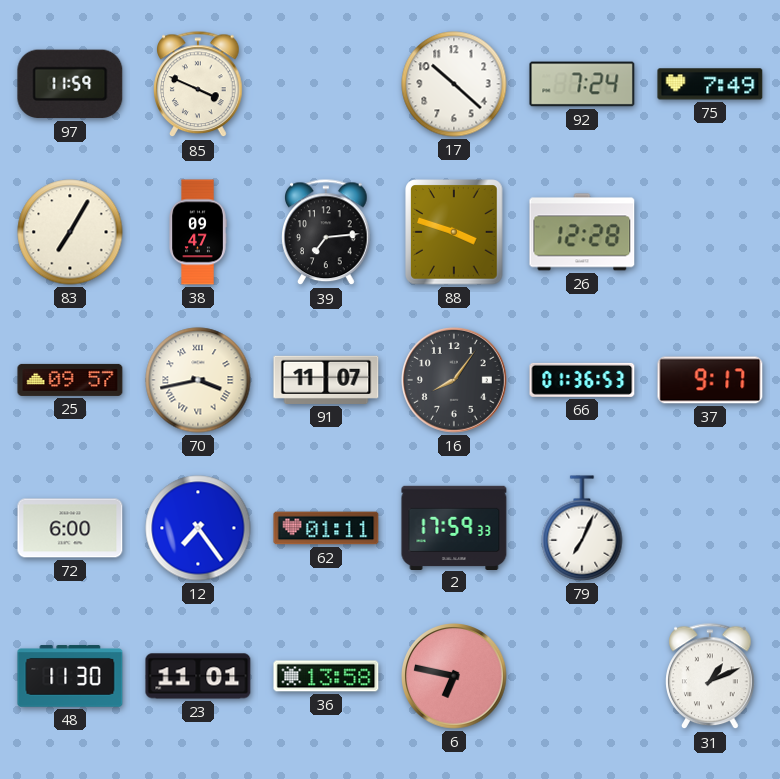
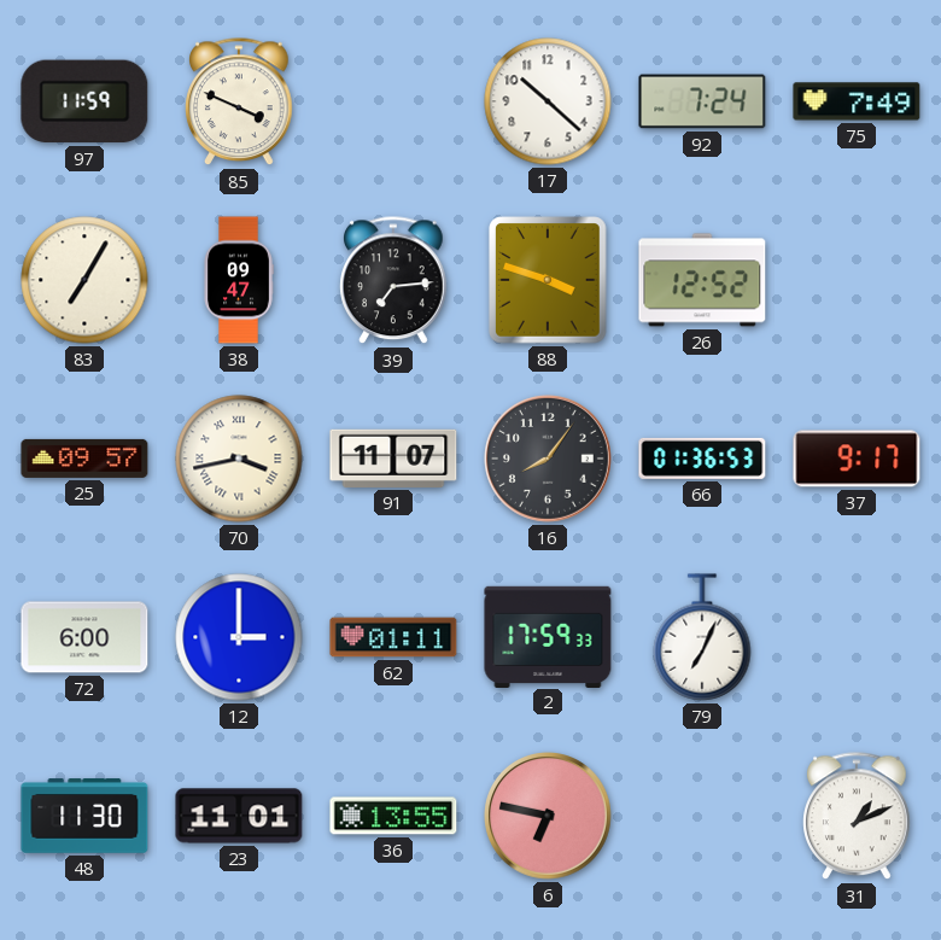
26: 12:28 -> 12:52 (702, 280)
12: 7:24 -> 3:00 (239, 637)
36: 13:58 -> 13:55 (393, 816)
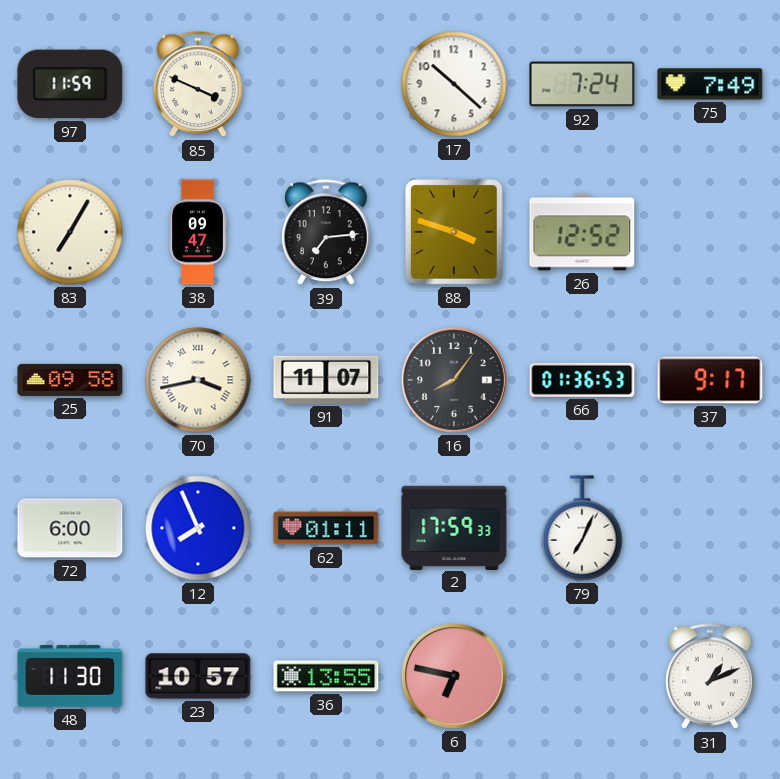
25: 09:57 -> 09:58 (70, 380)
12: 3:00 -> 7:56 (198, 528)
23: 11:01 -> 10:57 (198, 676)
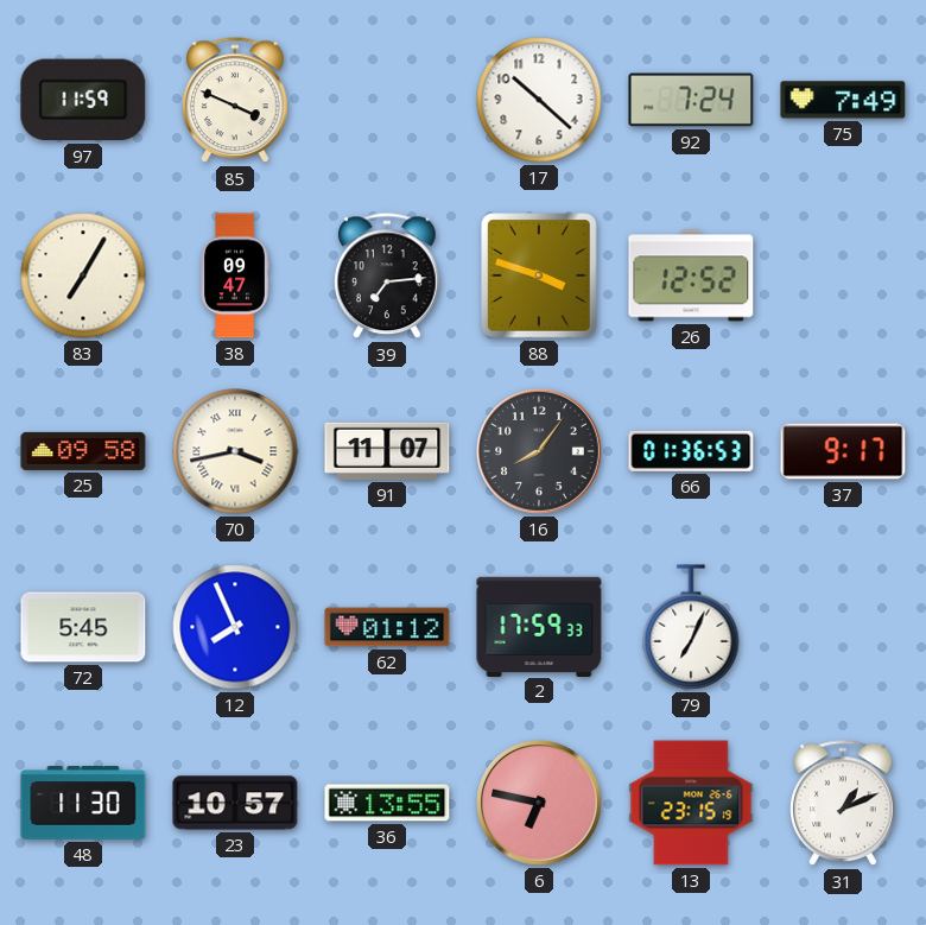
72: 6:00 -> 5:45 (83, 627)
62: 01:11 -> 01:12 (387, 627)
13: none -> 23:15 (691, 803)
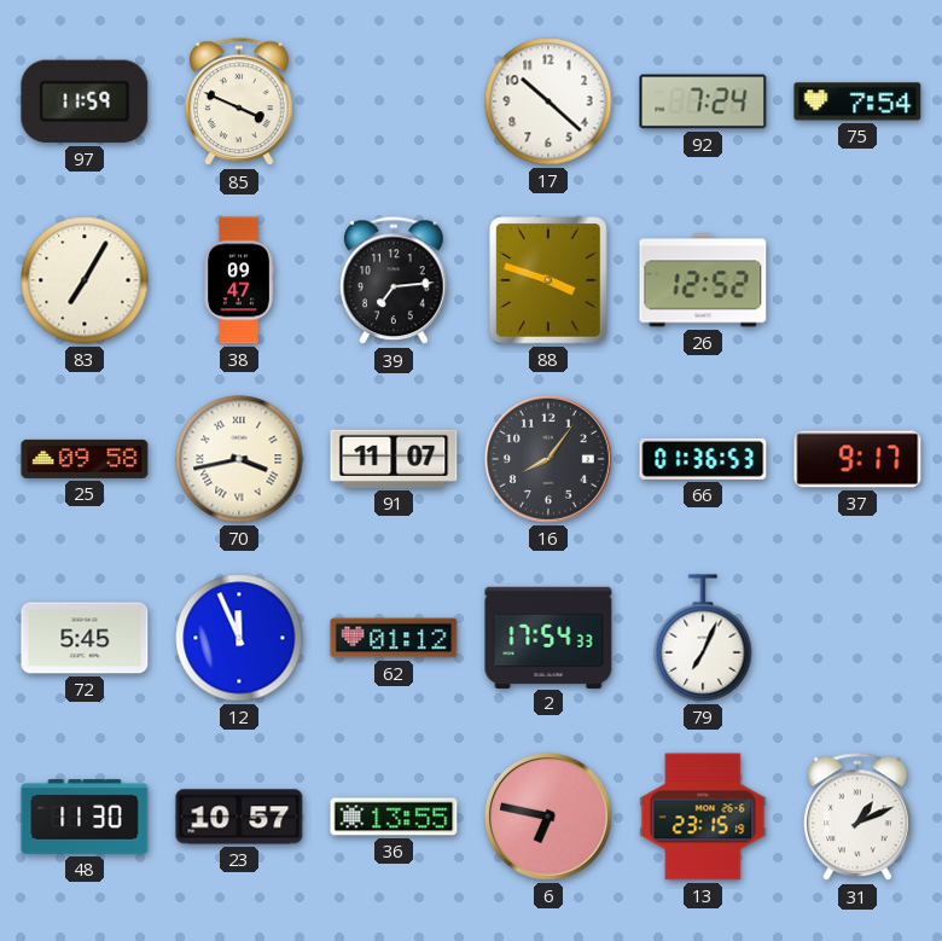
75: 7:49 -> 7:54 (857, 101)
12: 7:56 -> 11:56 (239, 638)
2: 17:59 -> 17:54 (548, 637)
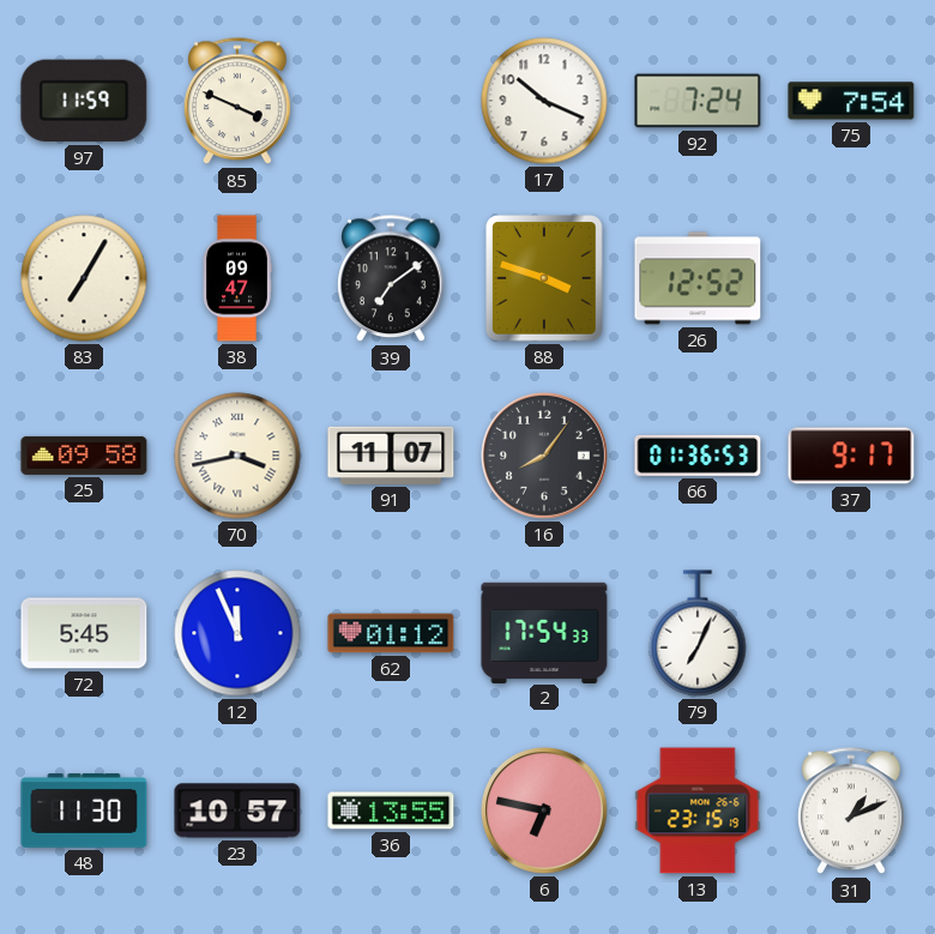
17: 10:22 -> 10:19 (544, 101)
39: 7:14 -> 7:09 (391, 279)
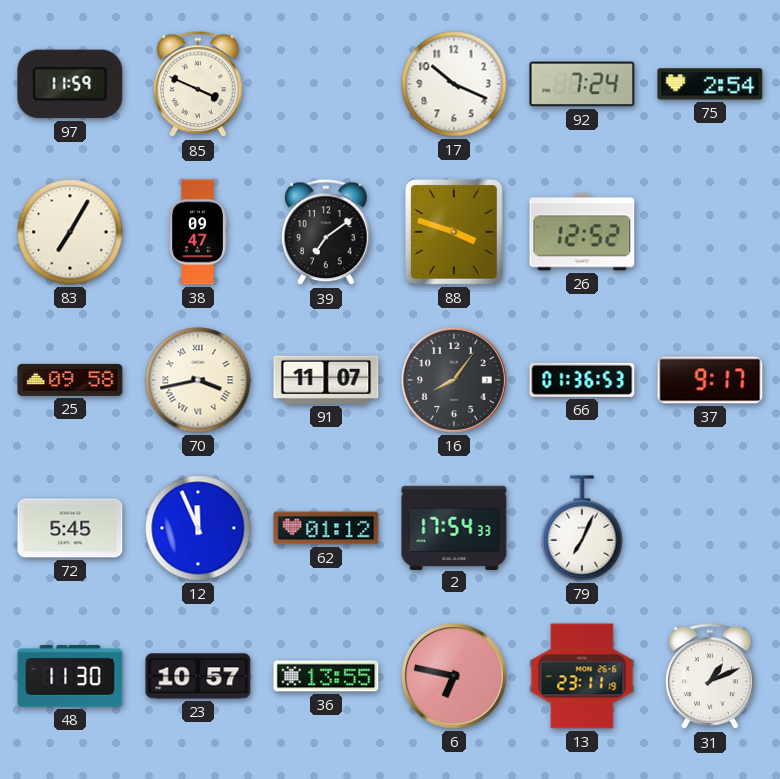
75: 7:54 -> 2:54 (710, 84)
13: 23:15 -> 23:11 (582, 676)
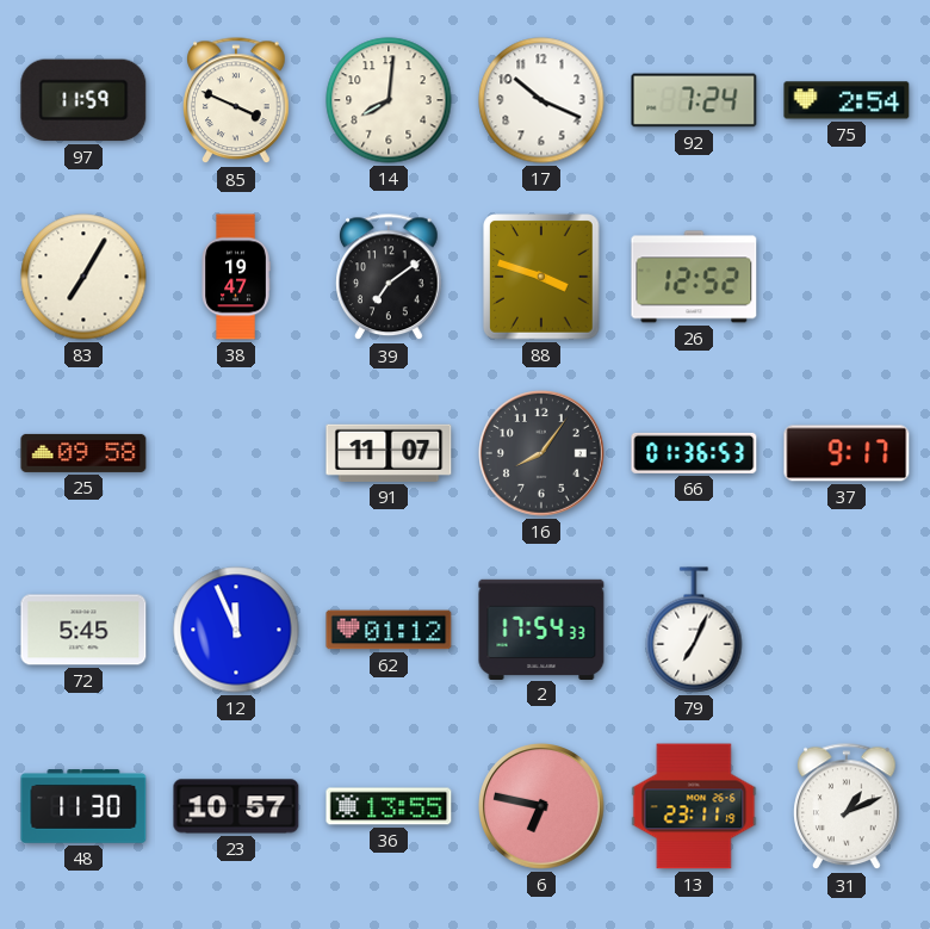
14: none -> 8:01 (389, 100)
38: 09:47 -> 19:47 (236, 277)
70: 3:43 -> none (198, 380)
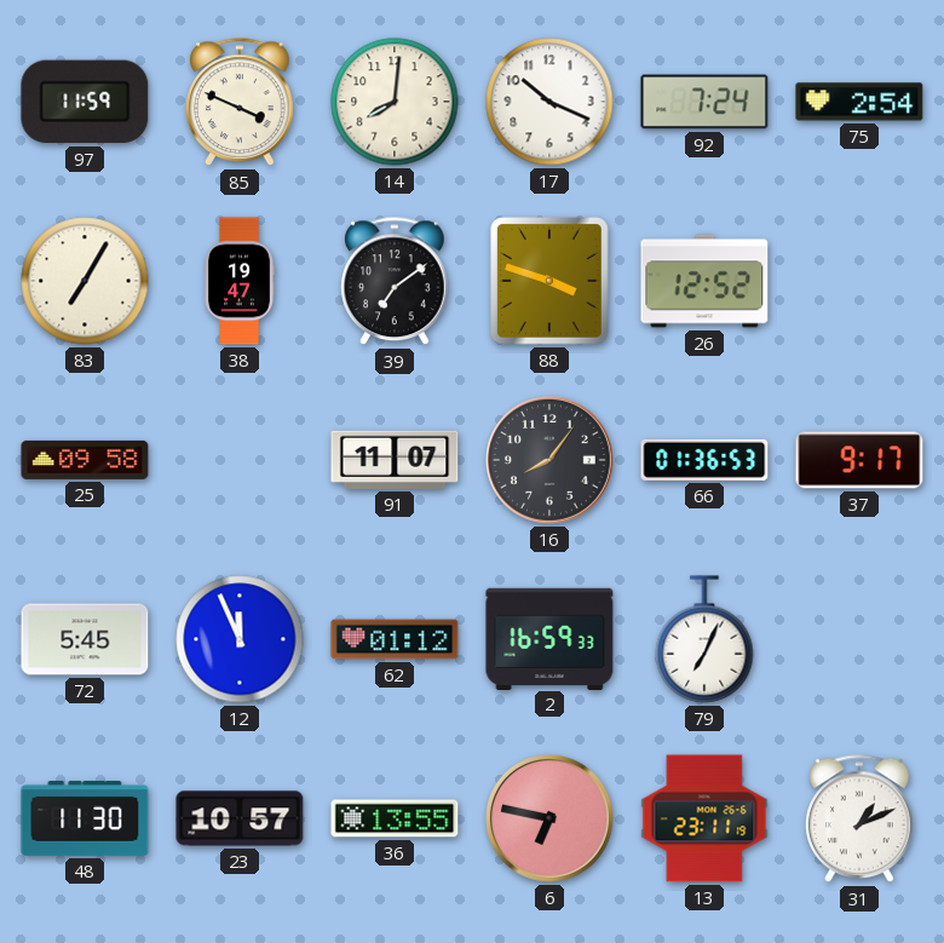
2: 17:54 -> 16:59 (549, 638)
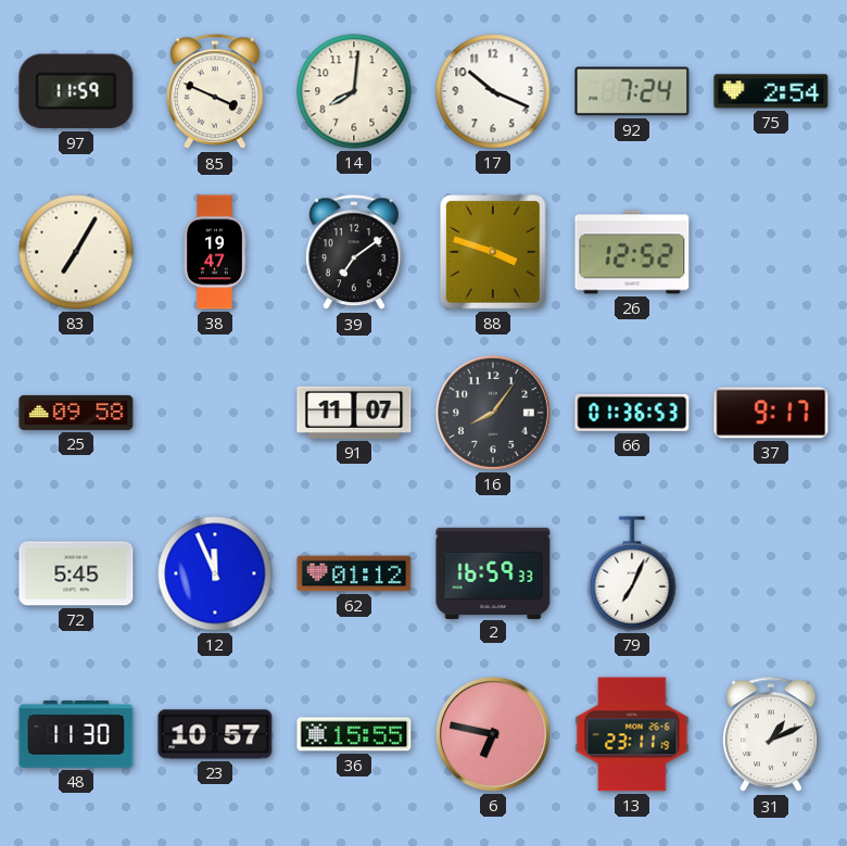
36: 13:55 -> 15:55 (354, 734)
